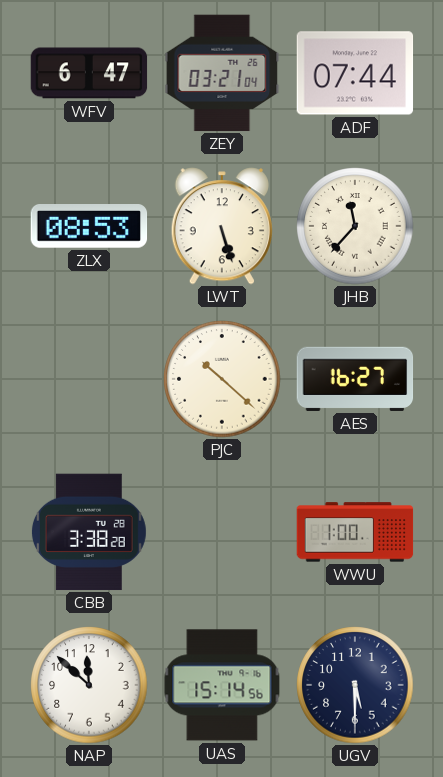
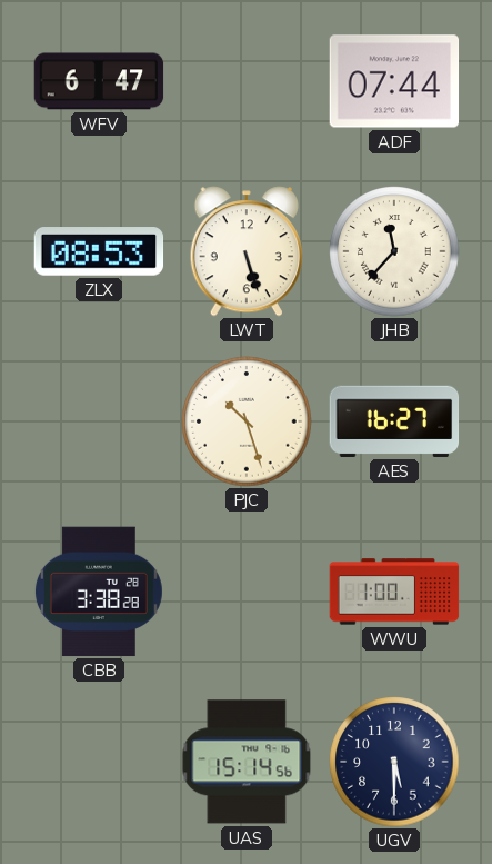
ZEY: 03:21 -> none (222, 73)
PJC: 10:22 -> 10:27 (247, 421)
NAP: 11:52 -> none (89, 685)
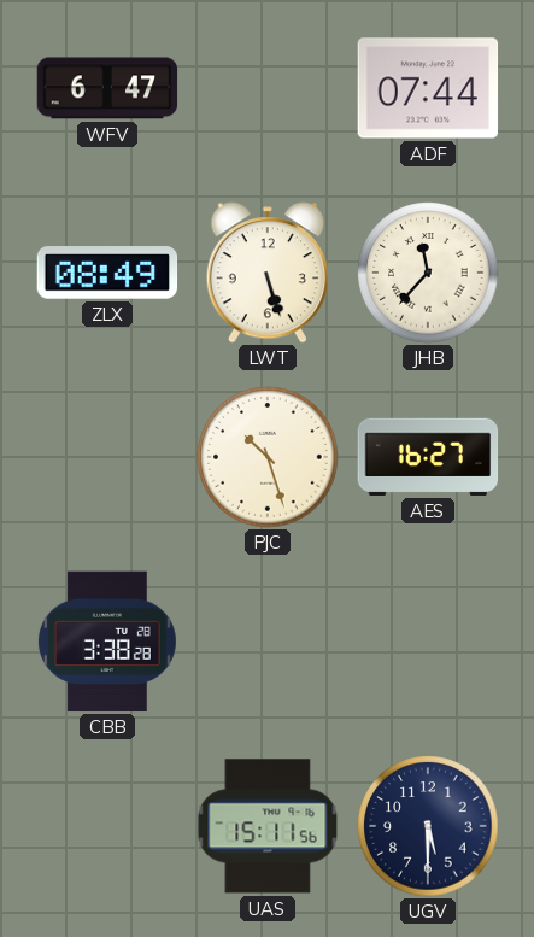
ZLX: 08:53 -> 08:49 (107, 273)
WWU: 1:00 -> none (394, 592)
UAS: 15:14 -> 15:11 (268, 826)
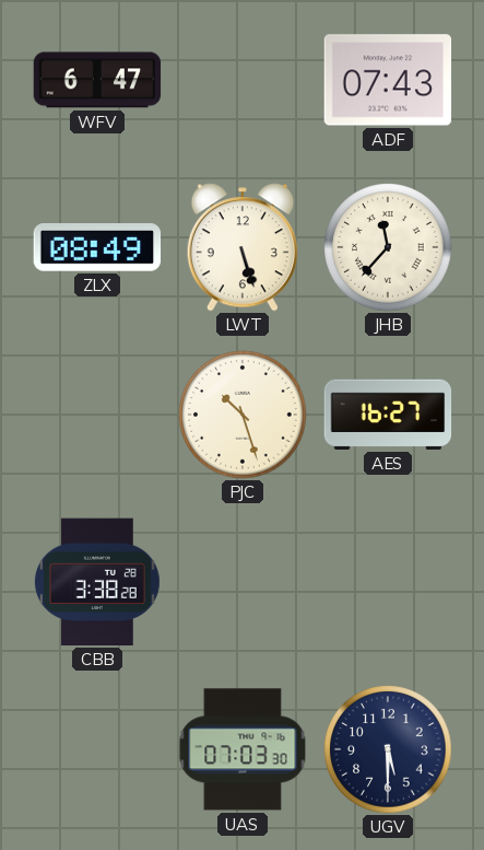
ADF: 07:44 -> 07:43 (388, 80)
UAS: 15:11 -> 07:03 (243, 749)
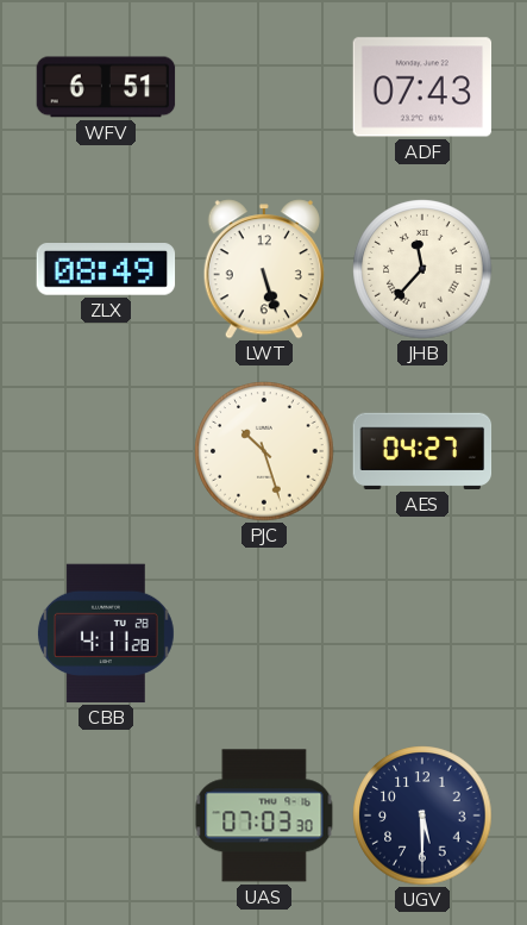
WFV: 6:47 -> 6:51 (106, 87)
AES: 16:27 -> 04:27 (422, 451)
CBB: 3:38 -> 4:11 (106, 633)
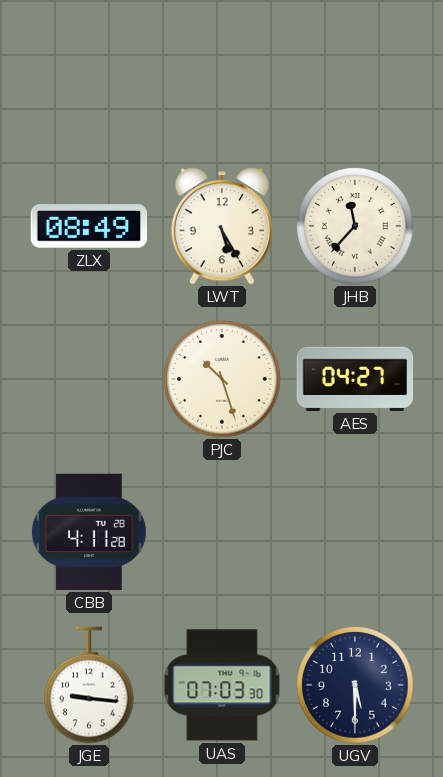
WFV: 6:51 -> none (106, 87)
ADF: 07:43 -> none (422, 87)
LWT: 5:27 -> 5:25 (222, 226)
JGE: none -> 9:16 (89, 685)
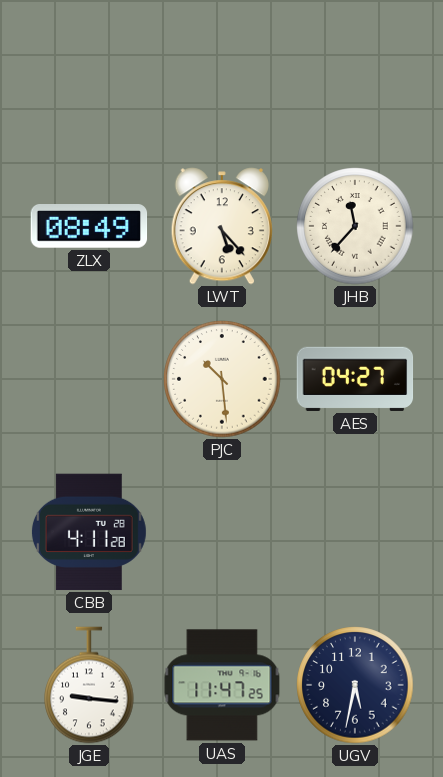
LWT: 5:25 -> 5:23 (222, 226)
PJC: 10:27 -> 10:29 (222, 379)
UAS: 07:03 -> 11:47 (222, 685)
UGV: 5:30 -> 5:32 (355, 685)
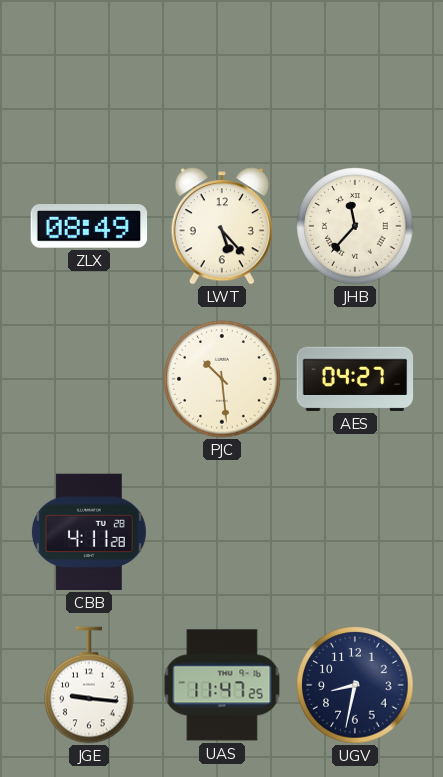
UGV: 5:32 -> 8:32 (355, 685)
